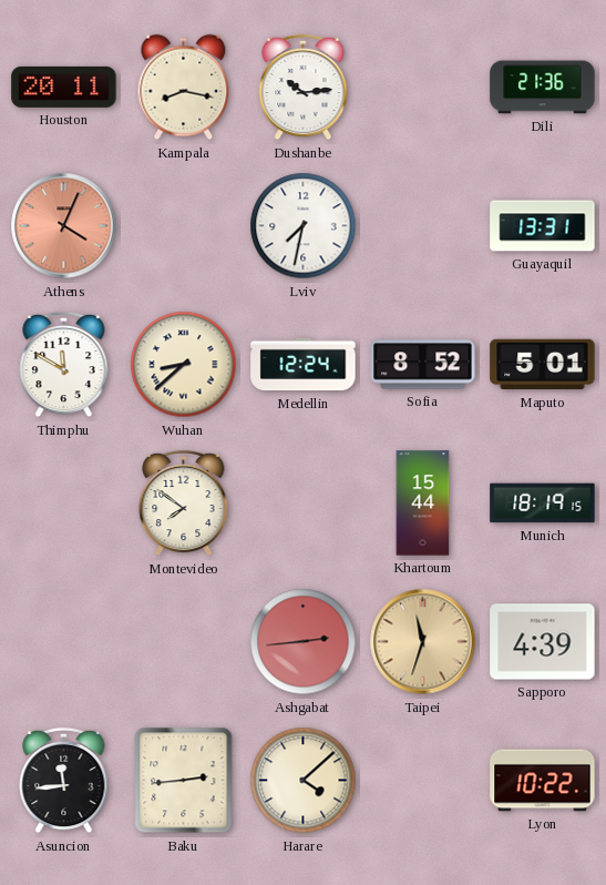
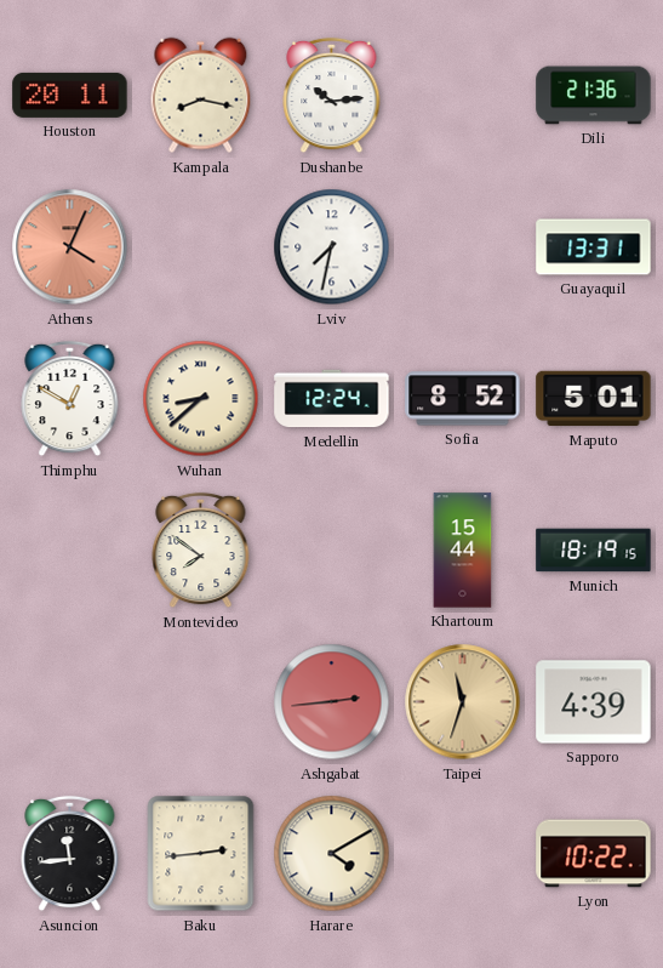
Thimphu: 11:50 -> 12:50 (70, 399)
Harare: 4:08 -> 4:10 (332, 854)
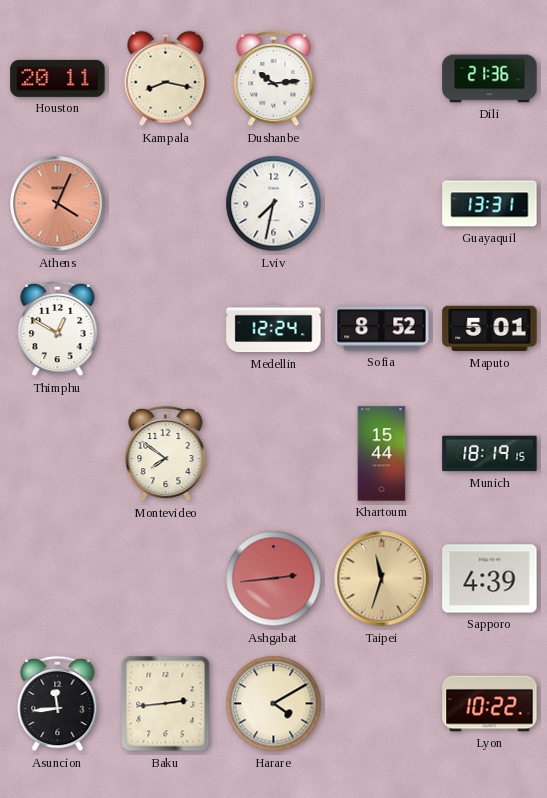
Wuhan: 8:38 -> none (201, 399)
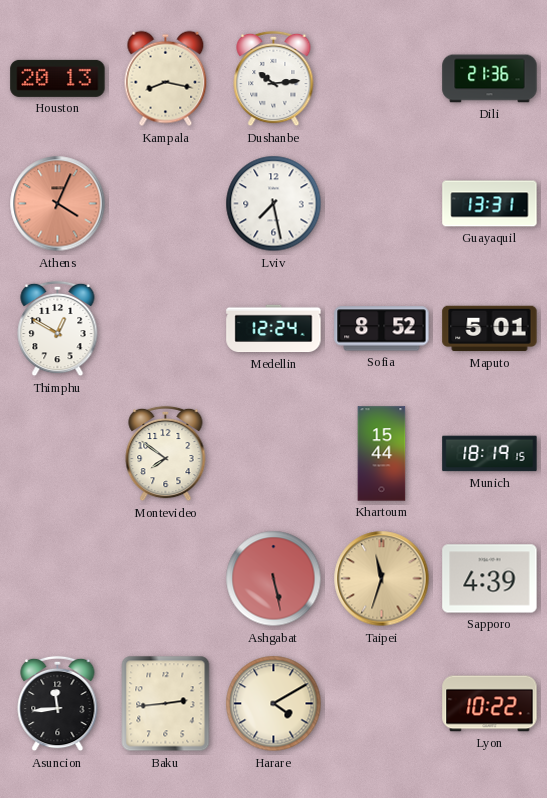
Houston: 20:11 -> 20:13 (58, 78)
Lviv: 7:32 -> 7:28 (274, 204)
Ashgabat: 2:44 -> 5:28 (274, 579)
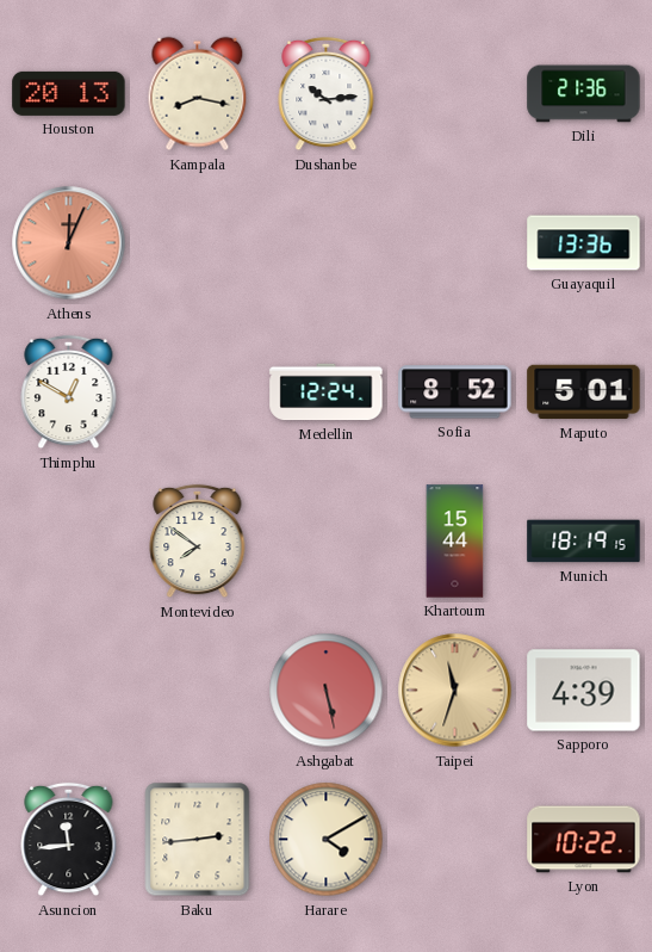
Athens: 4:04 -> 12:04 (69, 243)
Lviv: 7:28 -> none (274, 204)
Guayaquil: 13:31 -> 13:36 (584, 243)
